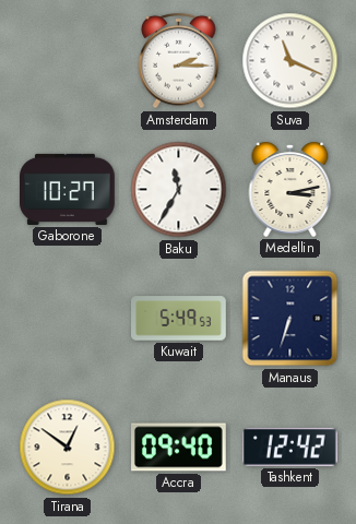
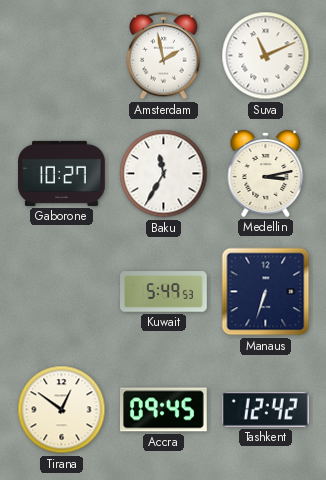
Amsterdam: 2:15 -> 1:58 (164, 56)
Suva: 11:19 -> 11:11 (266, 56)
Accra: 09:40 -> 09:45 (164, 410)
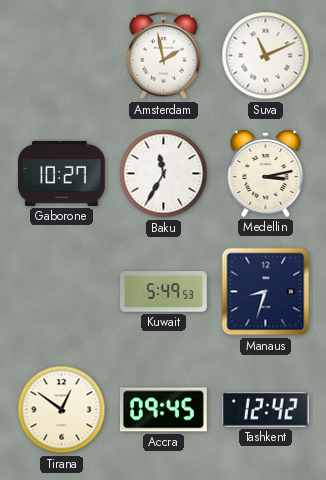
Manaus: 6:33 -> 8:33 (266, 292)
